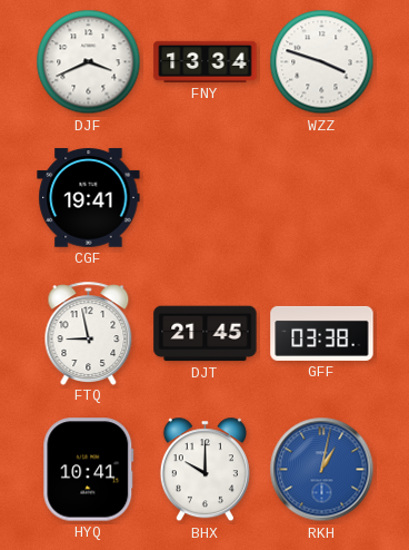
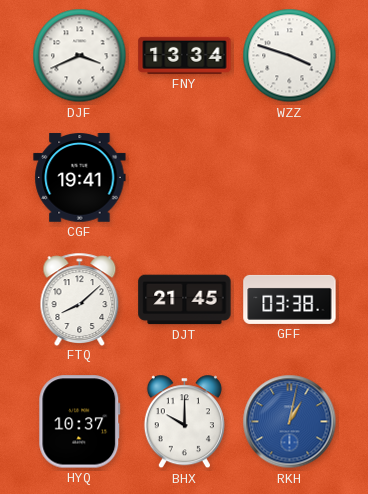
FTQ: 8:58 -> 8:08 (80, 299)
HYQ: 10:41 -> 10:37 (80, 422)
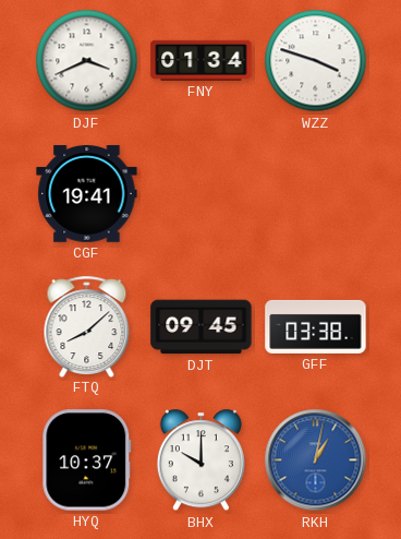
FNY: 13:34 -> 01:34 (202, 60)
DJT: 21:45 -> 09:45 (202, 327)
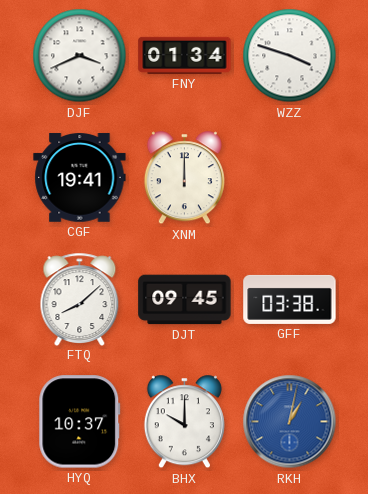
XNM: none -> 12:00 (184, 178)
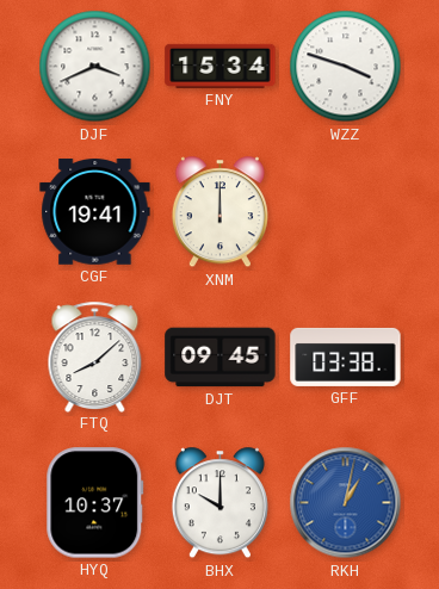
FNY: 01:34 -> 15:34 (221, 66)
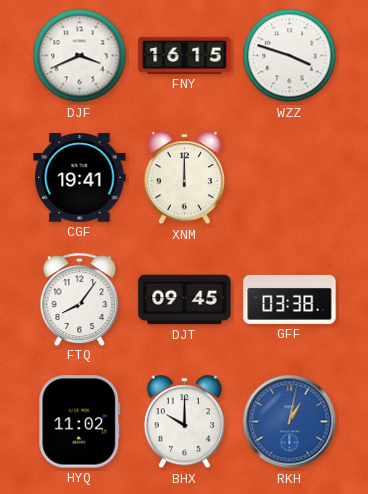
FNY: 15:34 -> 16:15 (185, 55)
FTQ: 8:08 -> 8:06 (80, 299)
HYQ: 10:37 -> 11:02 (80, 422)
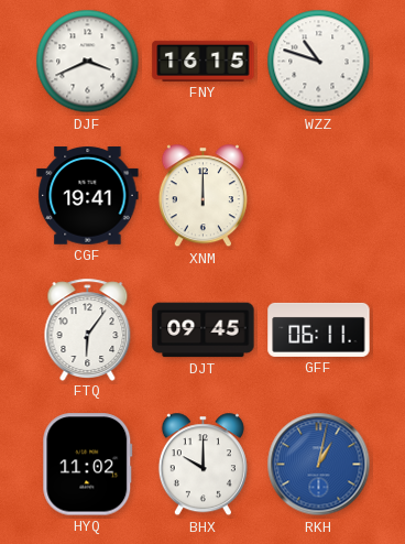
WZZ: 3:48 -> 10:48 (319, 62)
FTQ: 8:06 -> 6:06 (88, 329)
GFF: 03:38 -> 06:11 (319, 329)
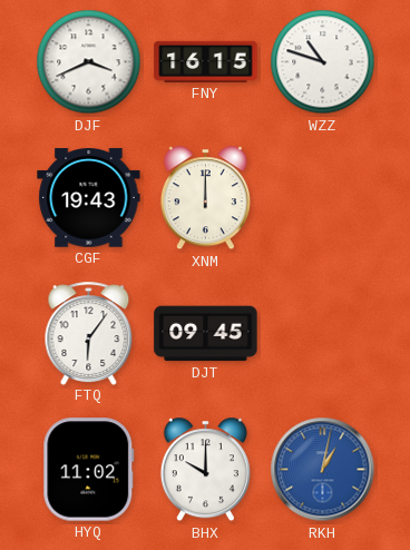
CGF: 19:41 -> 19:43 (89, 198)
GFF: 06:11 -> none (319, 329)
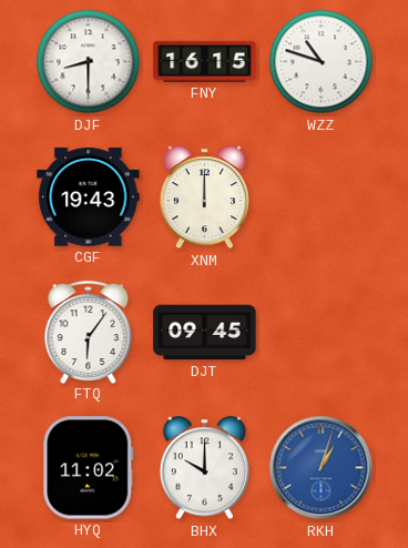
DJF: 3:41 -> 8:30 (89, 62)
RKH: 1:02 -> 1:03 (322, 468)
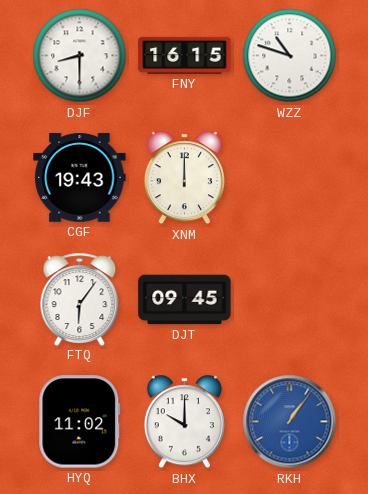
RKH: 1:03 -> 1:06 (290, 422)
